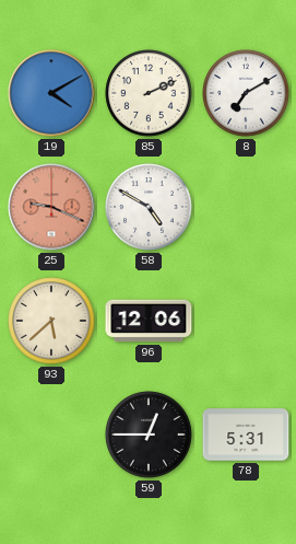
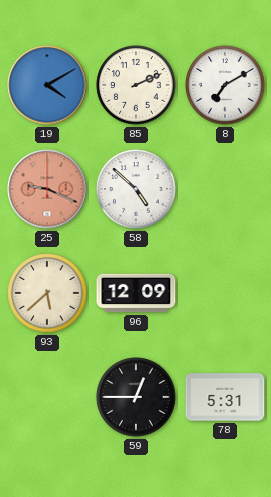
58: 4:50 -> 4:52 (136, 189)
96: 12:06 -> 12:09 (136, 293)
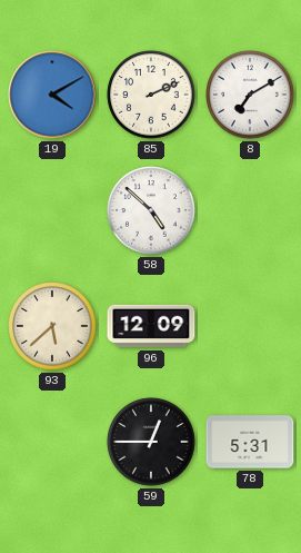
25: 9:19 -> none (47, 189)
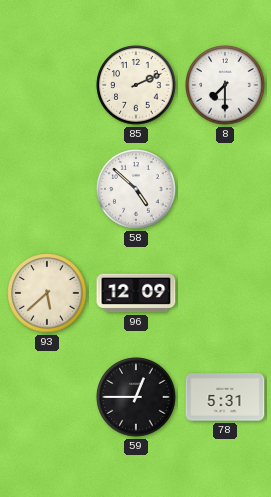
19: 4:10 -> none (52, 95)
8: 7:10 -> 7:30 (225, 85)
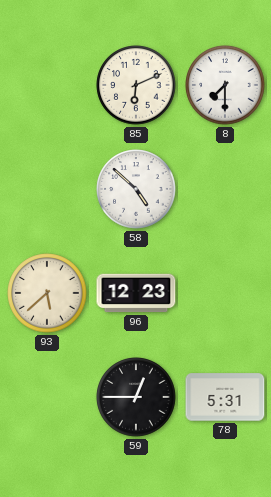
85: 2:11 -> 6:11 (136, 85)
96: 12:09 -> 12:23 (136, 293)
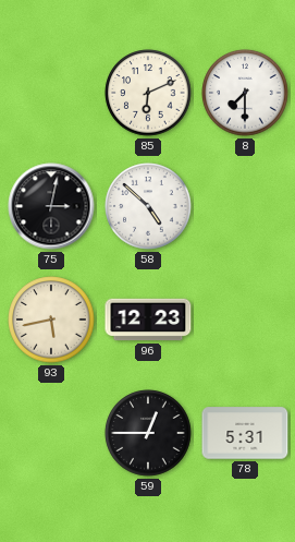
75: none -> 3:02 (51, 206)
93: 5:38 -> 5:43 (51, 320)
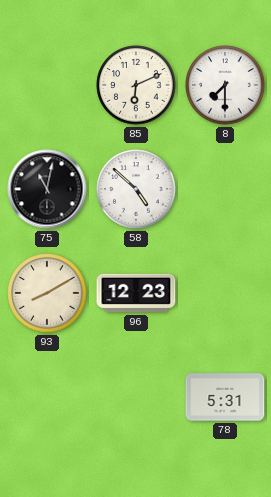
75: 3:02 -> 11:02 (47, 189)
93: 5:43 -> 8:10 (47, 293)
59: 12:45 -> none (148, 433)
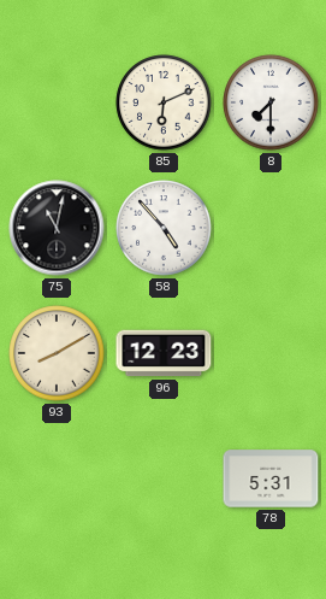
58: 4:52 -> 4:53 (164, 228)
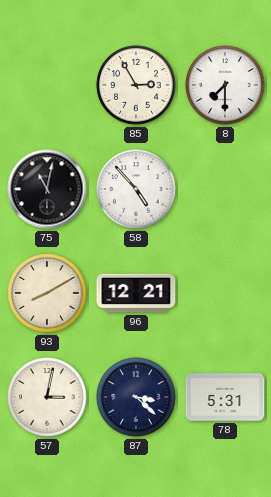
85: 6:11 -> 2:55 (136, 85)
96: 12:23 -> 12:21 (136, 293)
57: none -> 3:02 (47, 397)
87: none -> 3:22 (136, 397)
